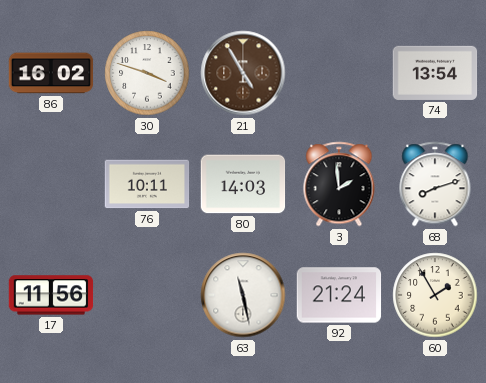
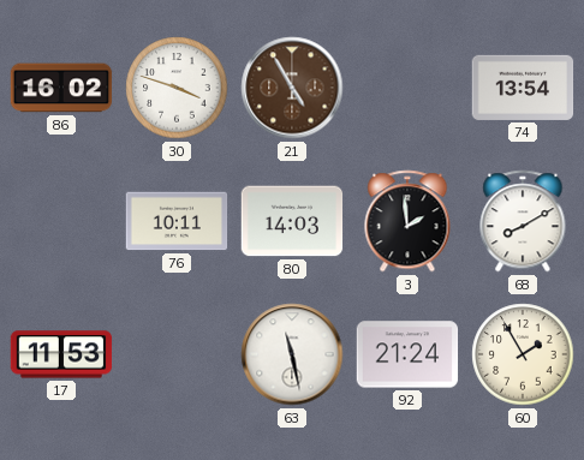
68: 8:12 -> 8:10 (523, 221)
17: 11:56 -> 11:53 (61, 354)
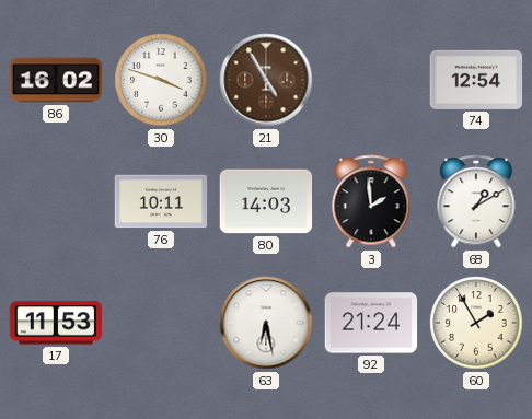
74: 13:54 -> 12:54 (476, 80)
68: 8:10 -> 1:10 (476, 201)
63: 11:28 -> 6:28 (266, 323)
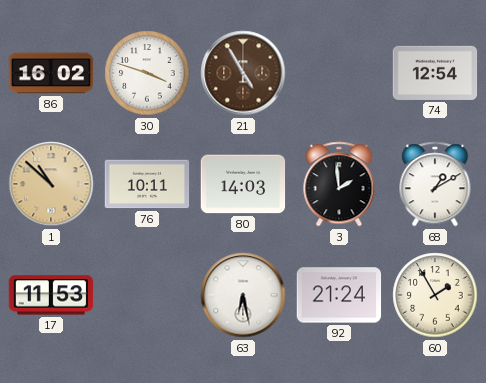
1: none -> 10:52 (51, 184)
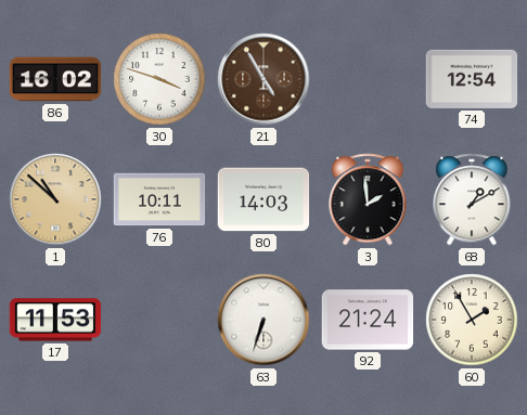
63: 6:28 -> 6:33 (263, 320)
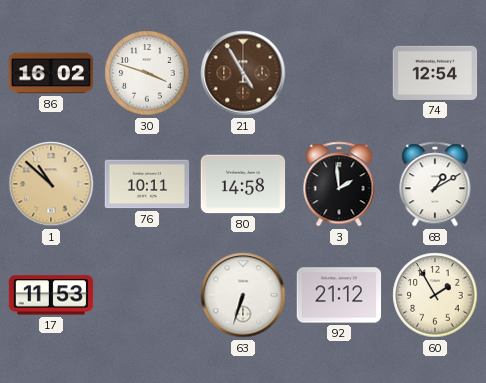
80: 14:03 -> 14:58 (243, 184)
92: 21:24 -> 21:12 (339, 295)
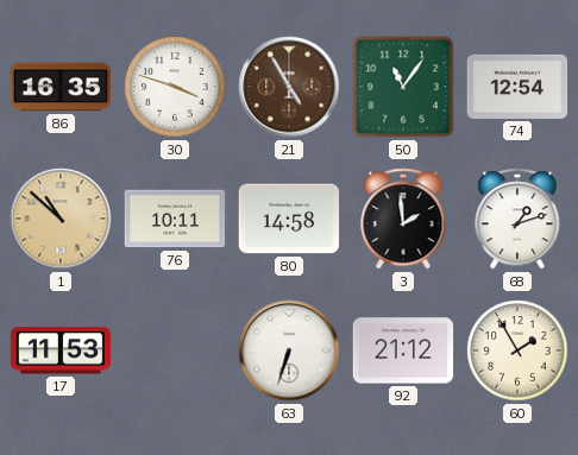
86: 16:02 -> 16:35 (61, 87)
50: none -> 11:06 (403, 87)
68: 1:10 -> 1:12 (517, 219)
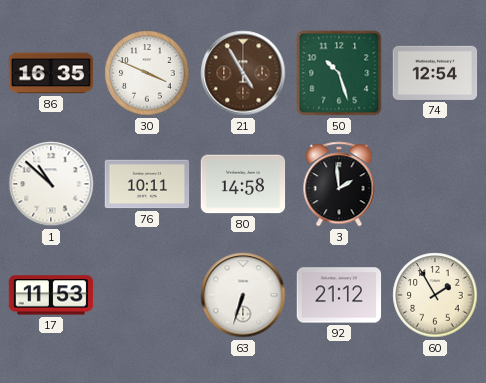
30: 3:48 -> 3:49 (147, 73)
50: 11:06 -> 10:27 (339, 73)
1 dial: champagne -> white (51, 184)
68: 1:12 -> none (517, 219)
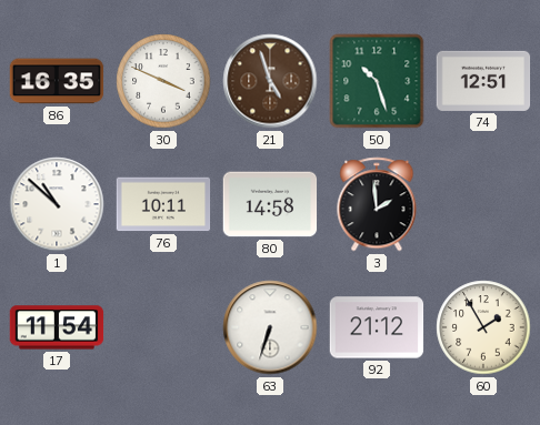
21: 4:55 -> 4:57 (270, 81)
74: 12:54 -> 12:51 (483, 81)
17: 11:53 -> 11:54 (57, 327)
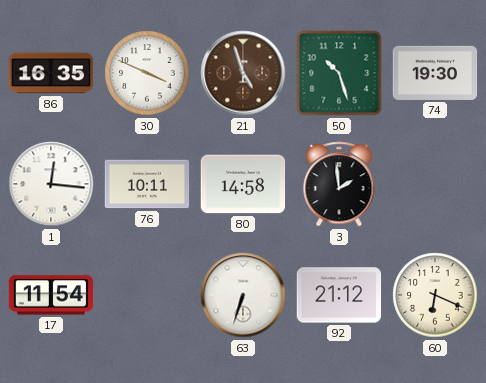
74: 12:51 -> 19:30 (435, 73)
1: 10:52 -> 12:16 (51, 184)
60: 1:55 -> 6:19 (435, 295)
